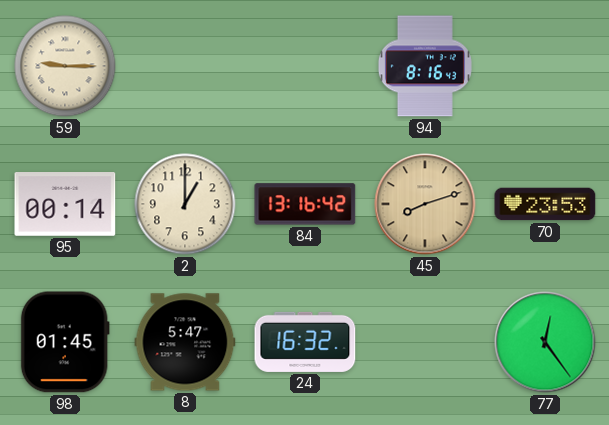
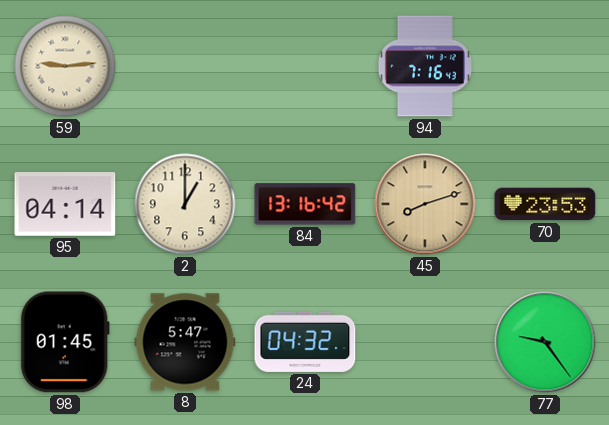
59: 9:15 -> 9:14 (65, 66)
94: 8:16 -> 7:16 (425, 66)
95: 00:14 -> 04:14 (65, 205)
24: 16:32 -> 04:32 (305, 342)
77: 12:24 -> 9:24 (545, 342)
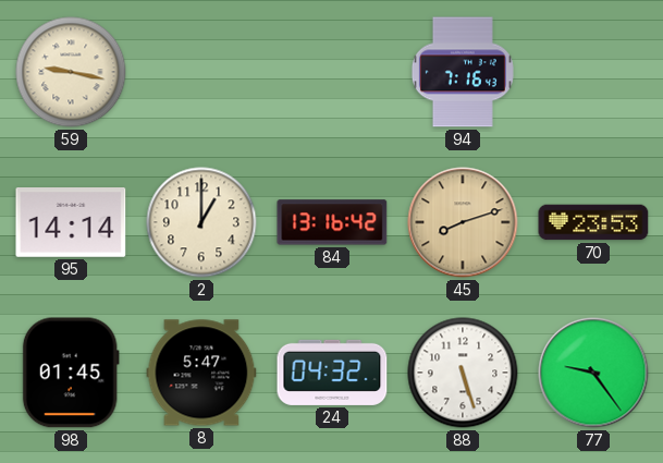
59: 9:14 -> 9:17 (71, 72)
95: 04:14 -> 14:14 (71, 223)
88: none -> 5:27 (463, 373)
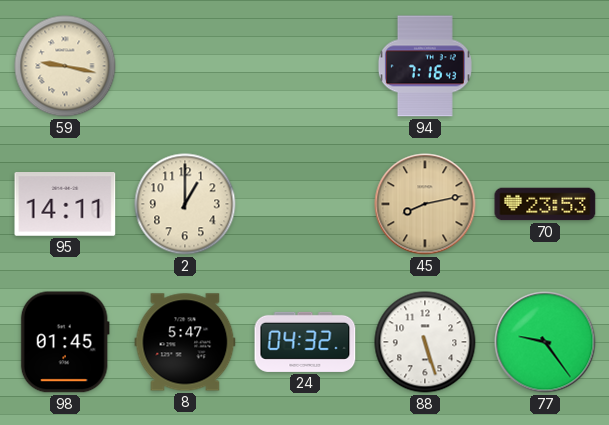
95: 14:14 -> 14:11 (65, 205)
84: 13:16 -> none (332, 222)
45: 8:12 -> 8:13 (425, 204)
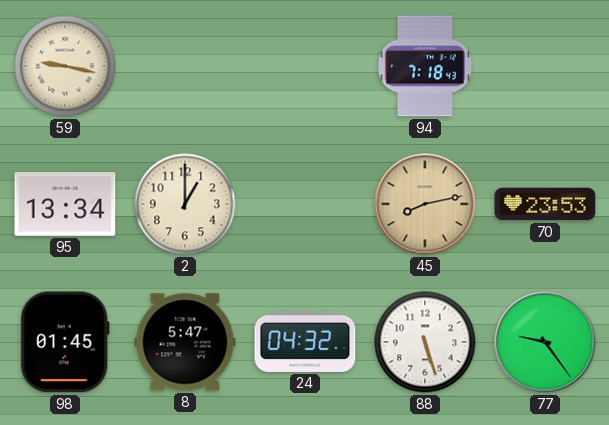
94: 7:16 -> 7:18 (425, 66)
95: 14:11 -> 13:34 (65, 205)
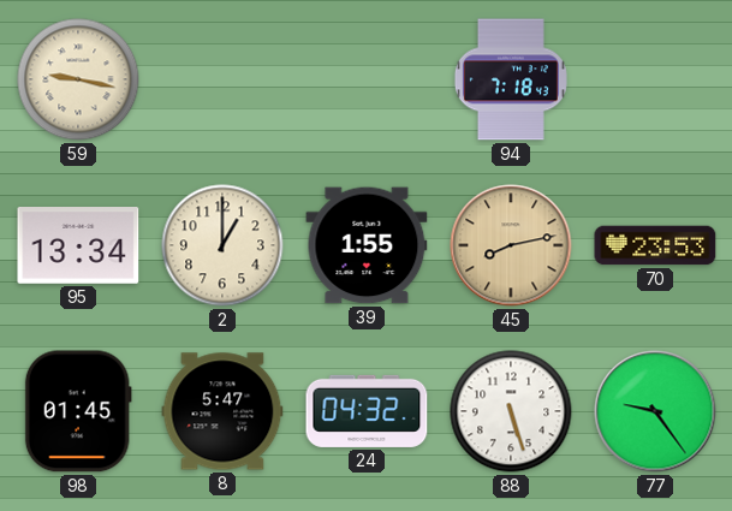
39: none -> 1:55 (367, 245)
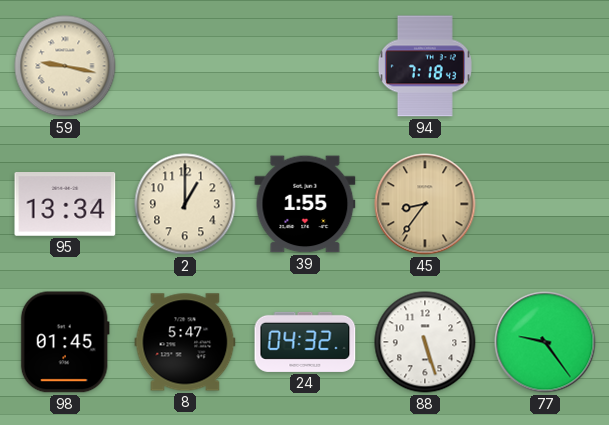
45: 8:13 -> 8:36 (425, 204)
70: 23:53 -> none (655, 245)
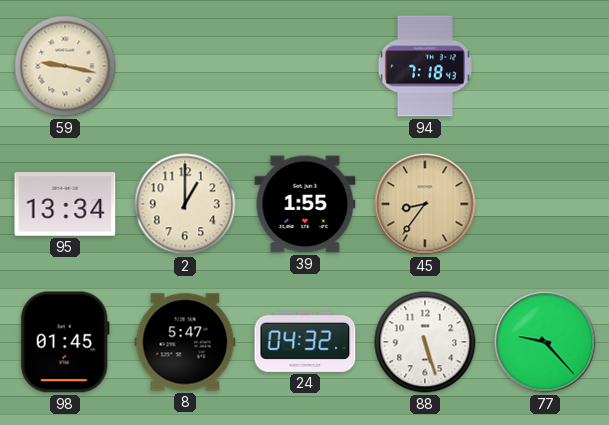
77: 9:24 -> 9:23 (545, 342)
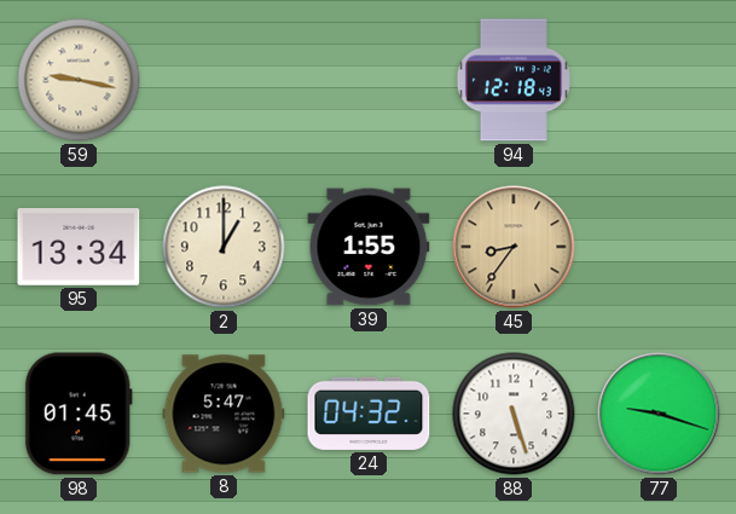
94: 7:18 -> 12:18 (514, 80)
77: 9:23 -> 9:18 (659, 414)
